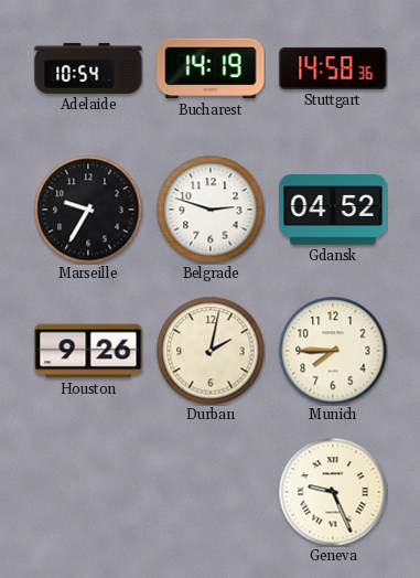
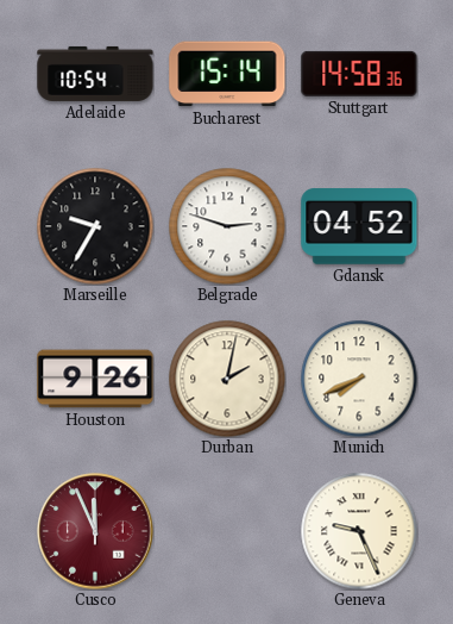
Bucharest: 14:19 -> 15:14 (227, 74)
Munich: 7:45 -> 7:41 (359, 379)
Cusco: none -> 11:56 (95, 531)
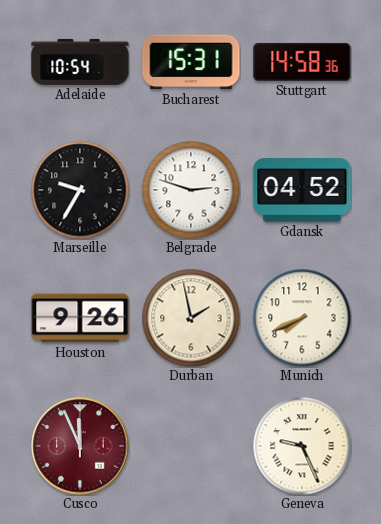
Bucharest: 15:14 -> 15:31 (191, 62)
Durban: 2:02 -> 1:58 (191, 318)
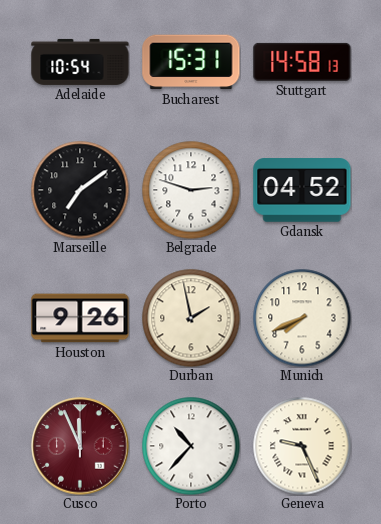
Stuttgart: 14:58:36 -> 14:58:13 (302, 62)
Marseille: 9:35 -> 7:09 (80, 190)
Porto: none -> 10:37 (191, 446)
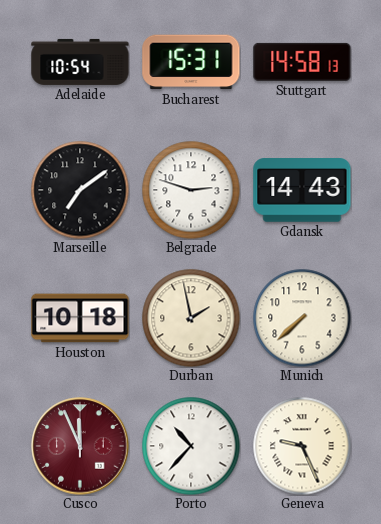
Gdansk: 04:52 -> 14:43 (302, 190)
Houston: 9:26 -> 10:18 (80, 318)
Munich: 7:41 -> 7:38 (302, 318)
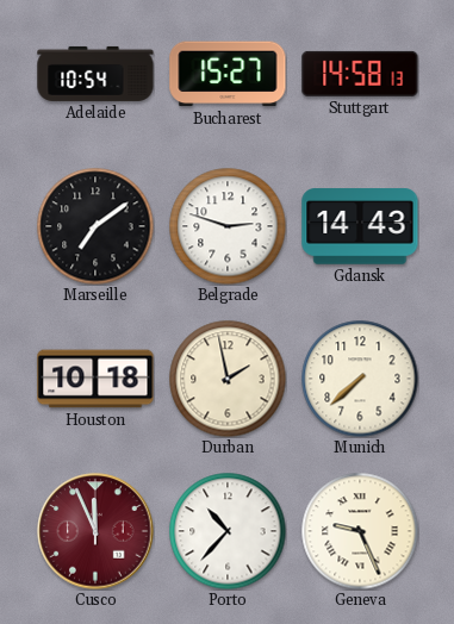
Bucharest: 15:31 -> 15:27 (228, 74)
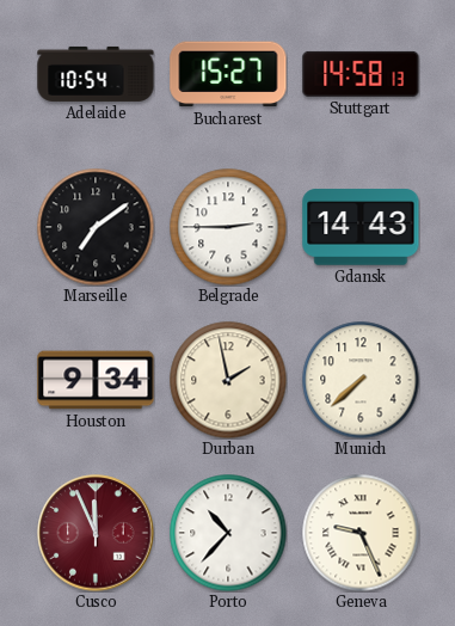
Belgrade: 2:48 -> 2:45 (228, 227)
Houston: 10:18 -> 9:34 (96, 380)
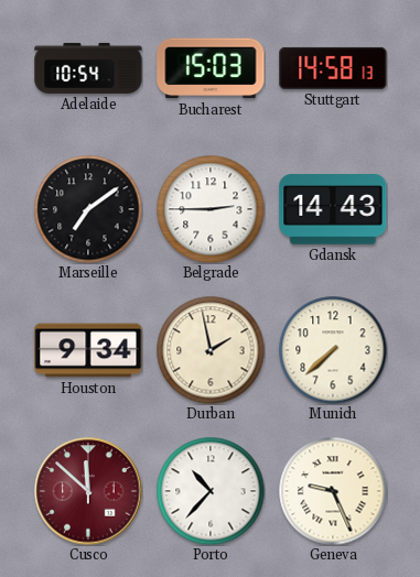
Bucharest: 15:27 -> 15:03 (211, 68)
Cusco: 11:56 -> 11:52 (88, 491)
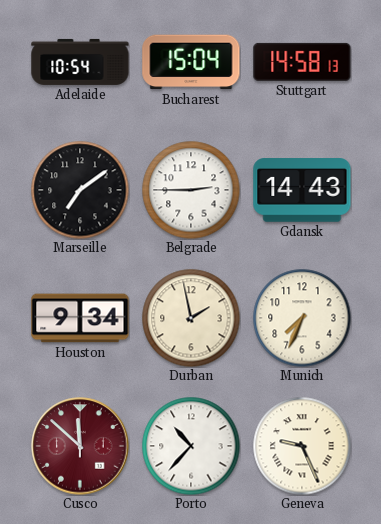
Bucharest: 15:03 -> 15:04 (191, 62)
Munich: 7:38 -> 7:34 (302, 318)
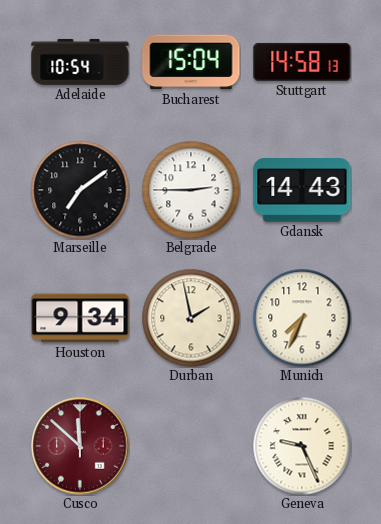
Porto: 10:37 -> none (191, 446)
